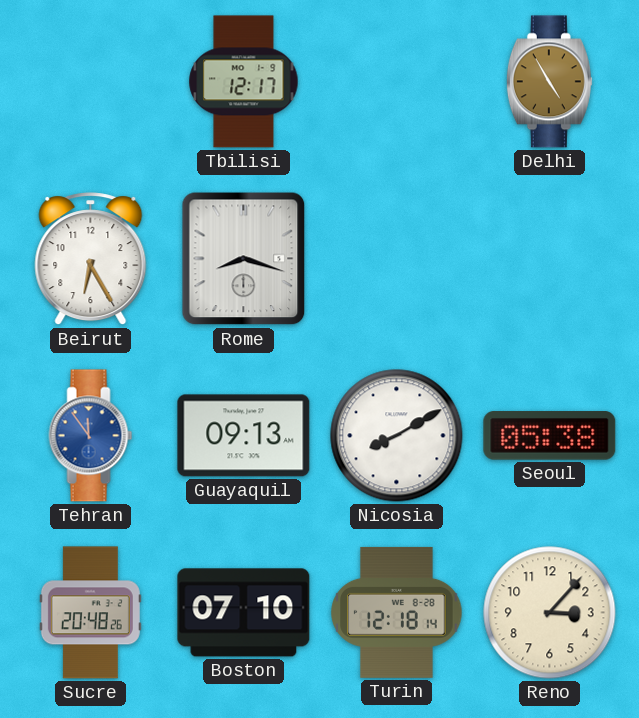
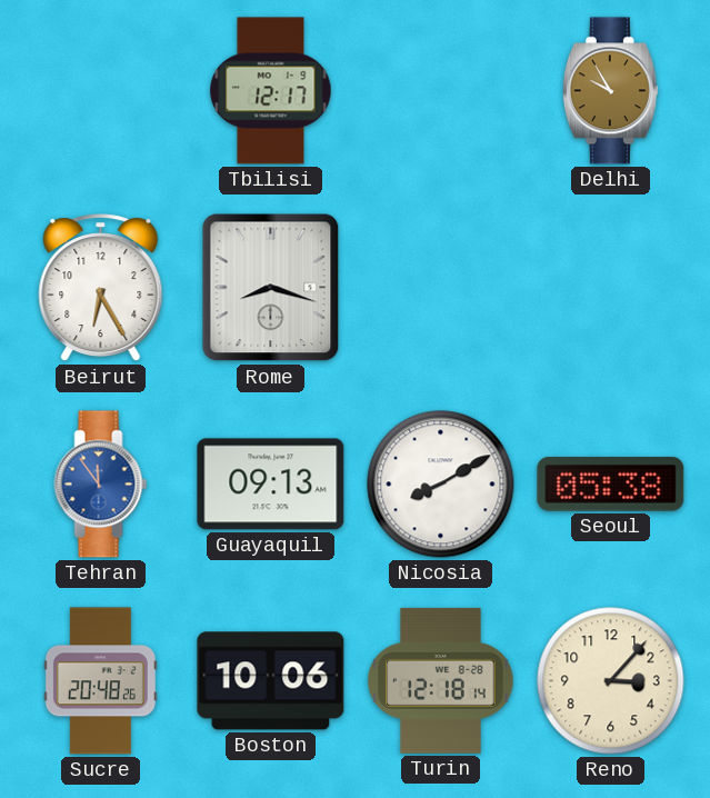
Delhi: 4:55 -> 9:55 (610, 91)
Boston: 07:10 -> 10:06 (271, 681)
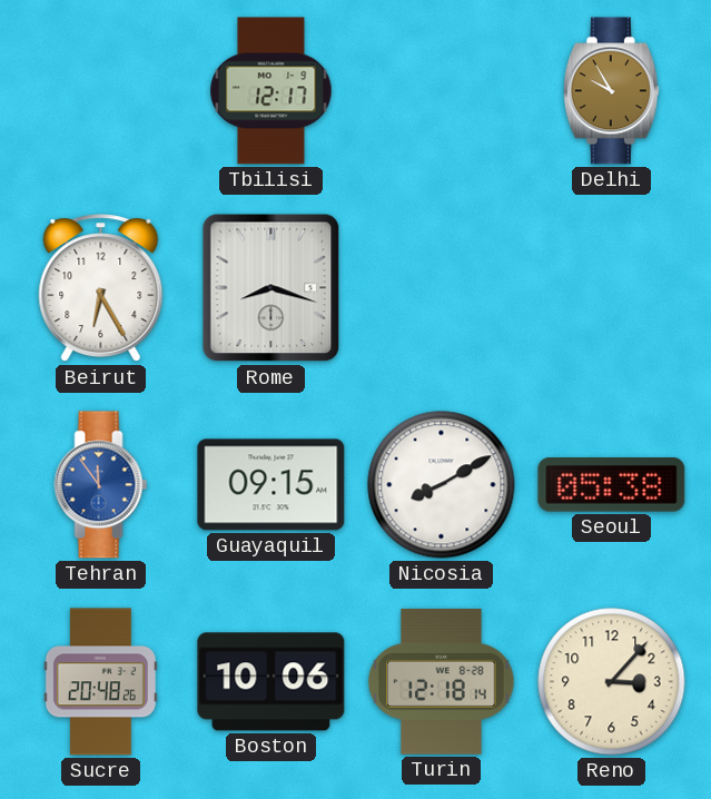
Guayaquil: 09:13 -> 09:15 (271, 485)
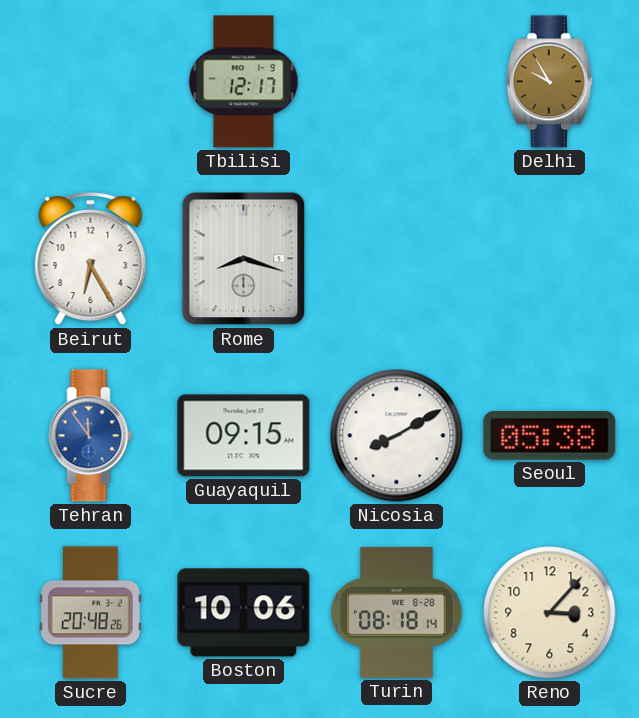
Turin: 12:18 -> 08:18 (397, 612)
